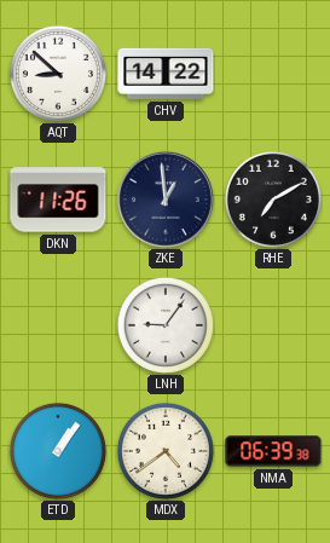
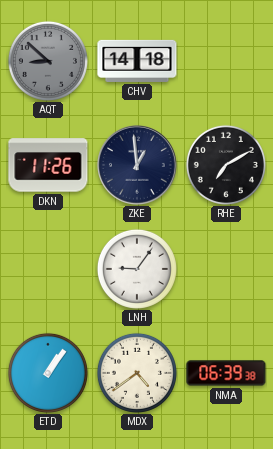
AQT dial: white -> grey (48, 61)
CHV: 14:22 -> 14:18 (137, 61)
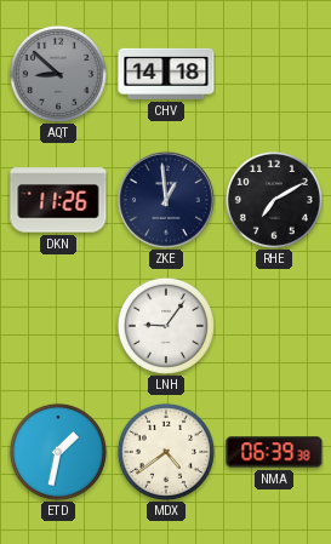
ETD: 1:06 -> 1:32 (58, 452)
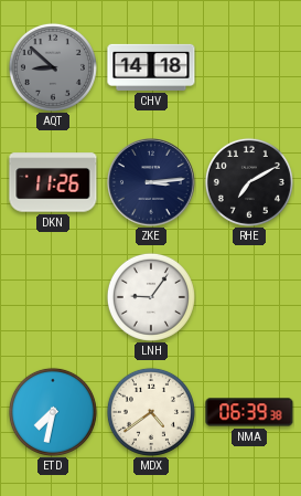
ZKE: 12:59 -> 3:14 (152, 183)
ETD: 1:32 -> 7:32 (53, 412)
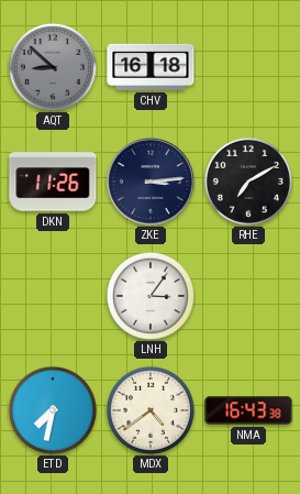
CHV: 14:18 -> 16:18 (151, 67)
LNH: 9:06 -> 3:06 (151, 296)
NMA: 06:39 -> 16:43 (248, 410)
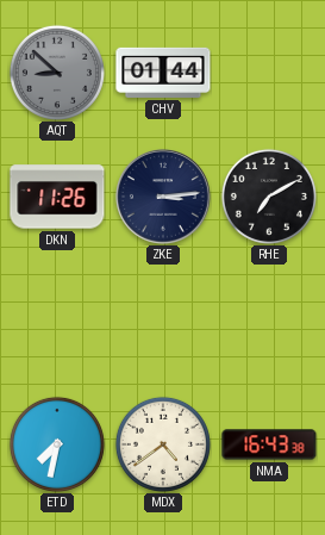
CHV: 16:18 -> 01:44 (163, 73)
LNH: 3:06 -> none (151, 296)
